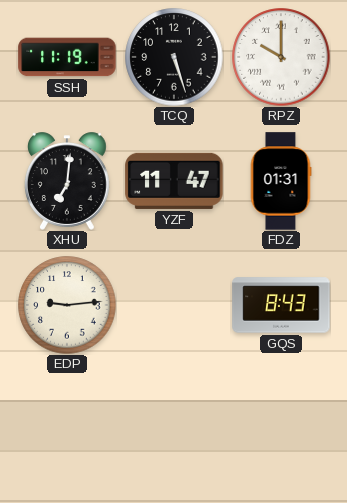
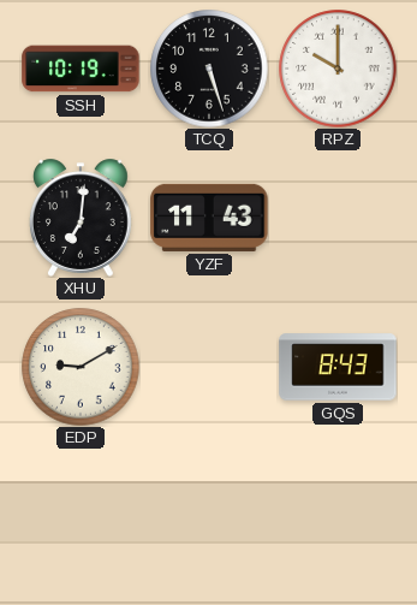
SSH: 11:19 -> 10:19 (81, 69)
YZF: 11:47 -> 11:43 (209, 218)
FDZ: 01:31 -> none (281, 181)
EDP: 9:14 -> 9:10 (81, 367)
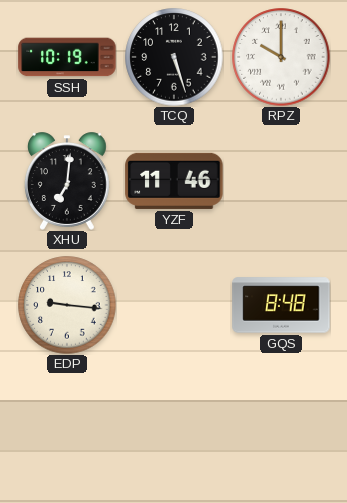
YZF: 11:43 -> 11:46 (174, 181)
EDP: 9:10 -> 9:16 (67, 305)
GQS: 8:43 -> 8:48 (281, 305)
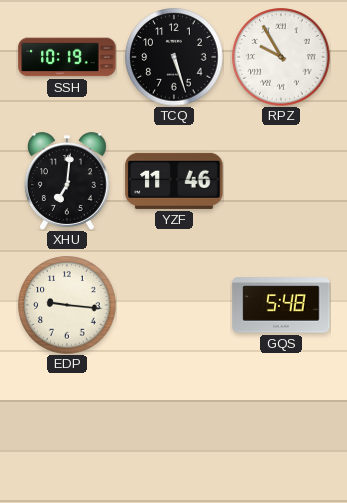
RPZ: 10:00 -> 9:55 (281, 57)
GQS: 8:48 -> 5:48 (281, 305)
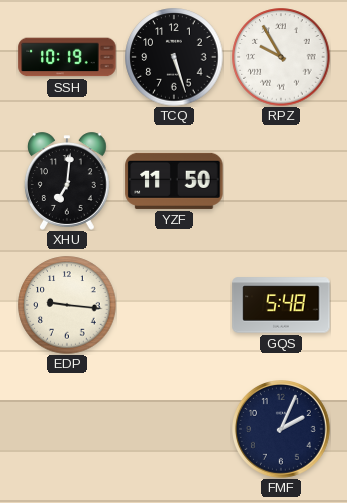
YZF: 11:46 -> 11:50 (174, 181)
FMF: none -> 2:04 (282, 430)
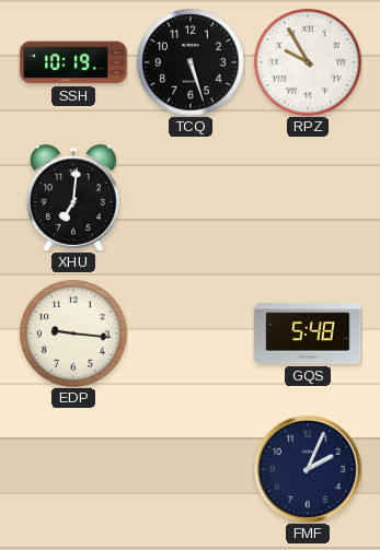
YZF: 11:50 -> none (174, 181)
